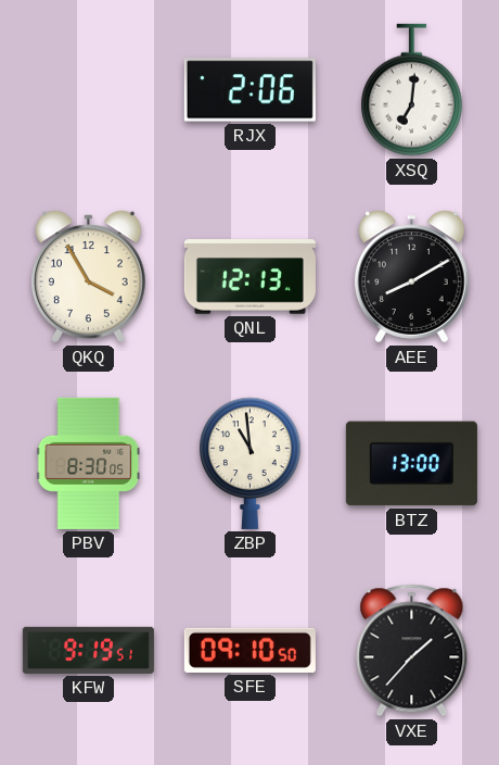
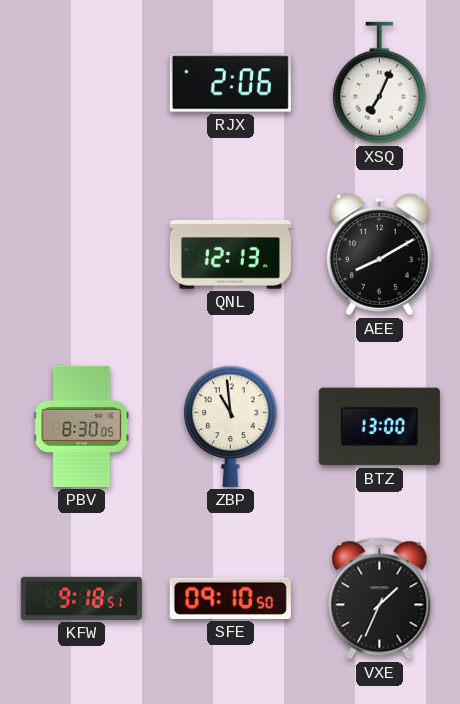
XSQ: 7:01 -> 7:04 (380, 83)
QKQ: 3:55 -> none (89, 277)
KFW: 9:19 -> 9:18 (81, 598)
VXE: 1:37 -> 1:34 (380, 599)
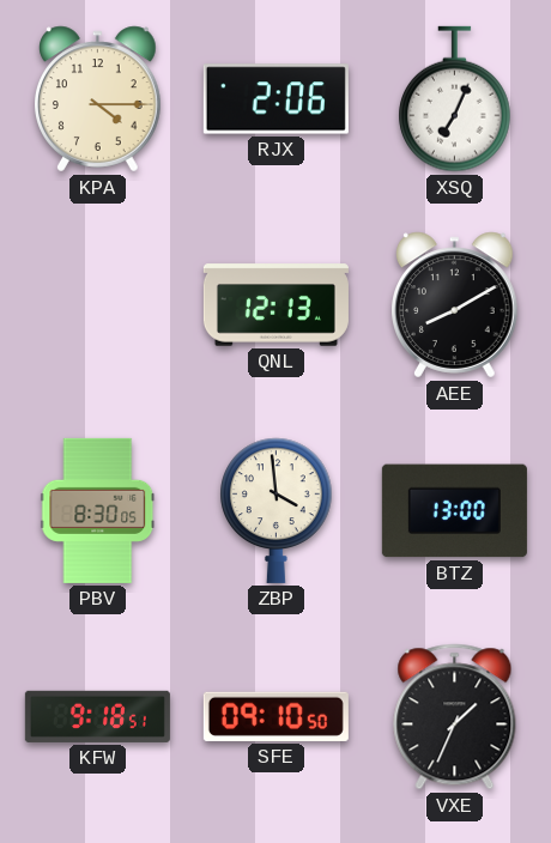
KPA: none -> 4:15 (98, 99)
ZBP: 10:59 -> 3:59 (277, 510)
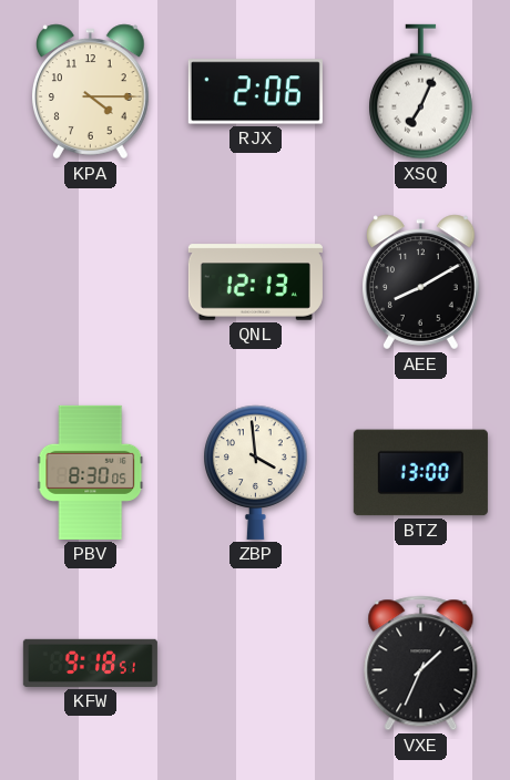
SFE: 09:10 -> none (275, 716)
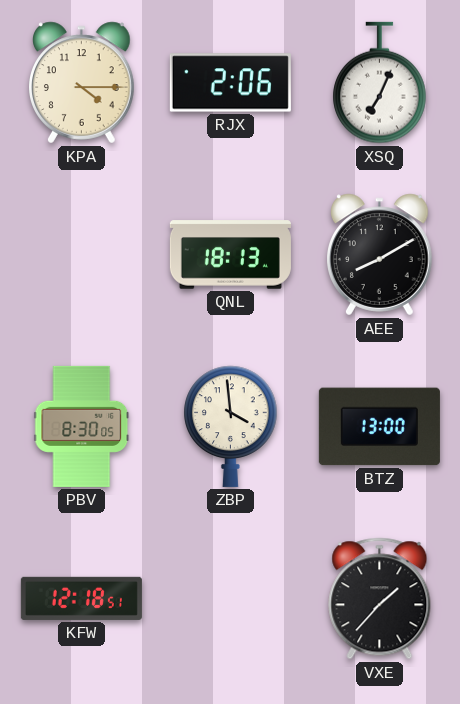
QNL: 12:13 -> 18:13 (230, 255)
KFW: 9:18 -> 12:18 (81, 598)
VXE: 1:34 -> 1:37 (380, 599)
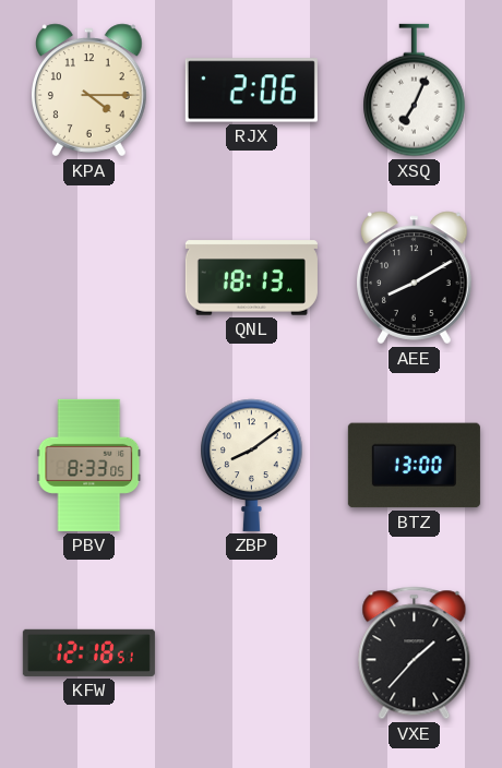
PBV: 8:30 -> 8:33 (89, 465)
ZBP: 3:59 -> 8:09 (252, 465)
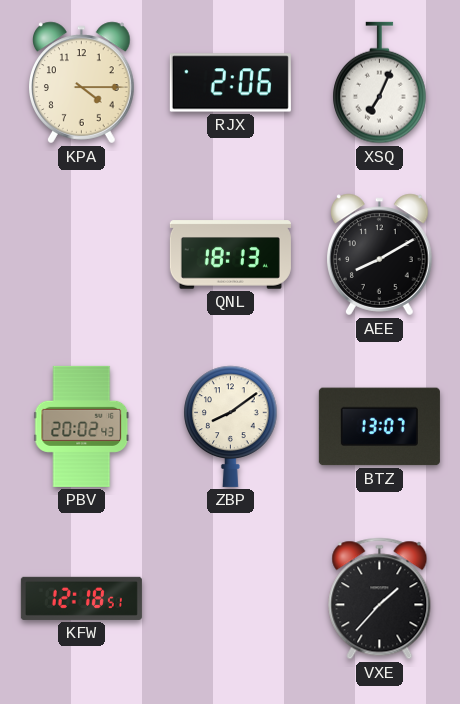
PBV: 8:33 -> 20:02 (82, 426)
BTZ: 13:00 -> 13:07 (379, 427)
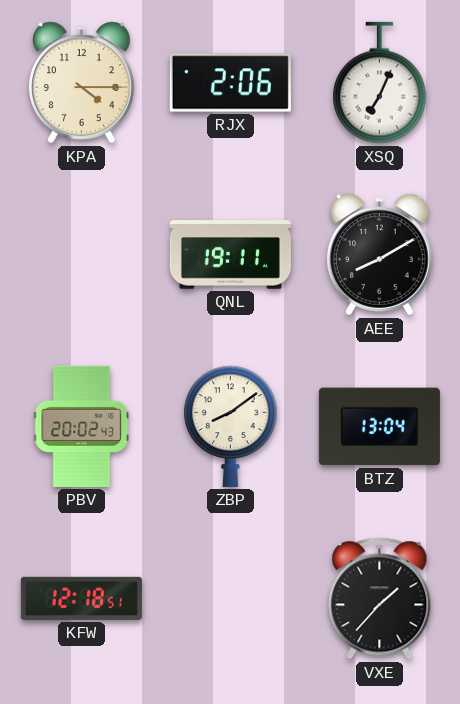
QNL: 18:13 -> 19:11 (230, 255)
BTZ: 13:07 -> 13:04 (379, 427)
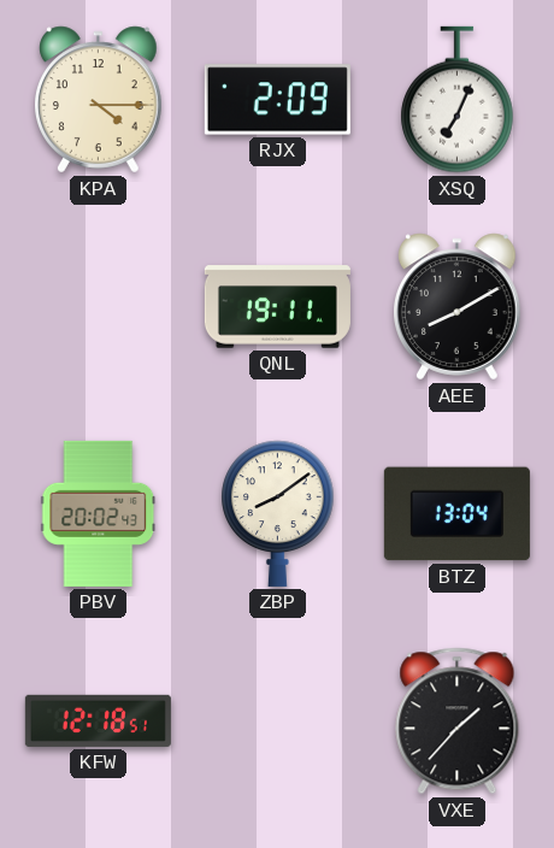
RJX: 2:06 -> 2:09 (277, 100)
